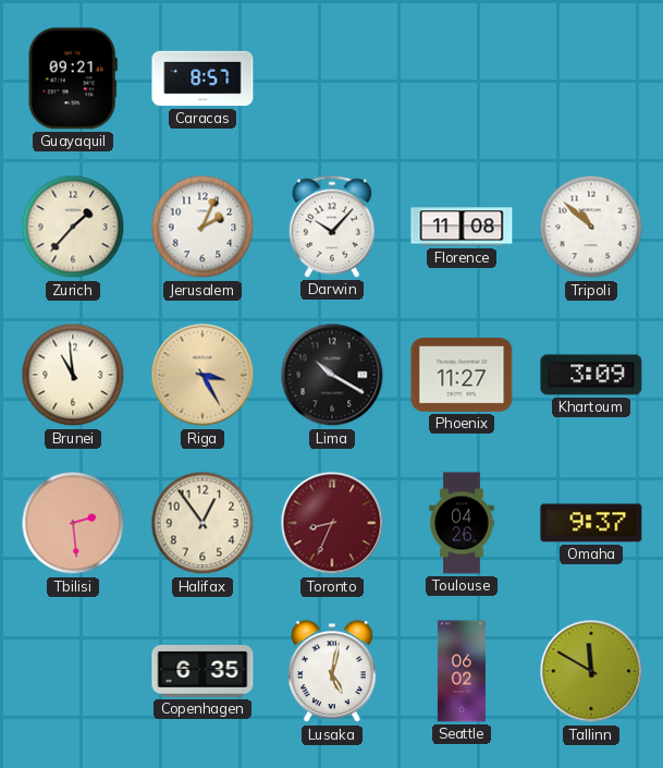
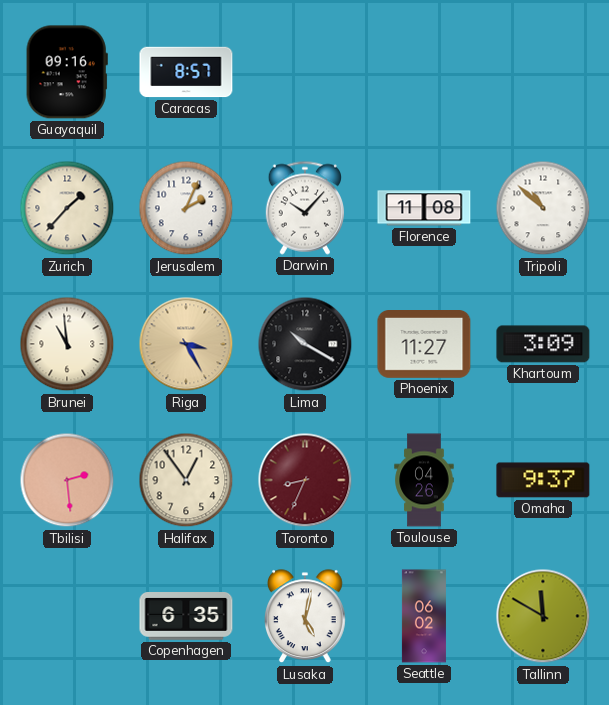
Guayaquil: 09:21 -> 09:16 (67, 72)
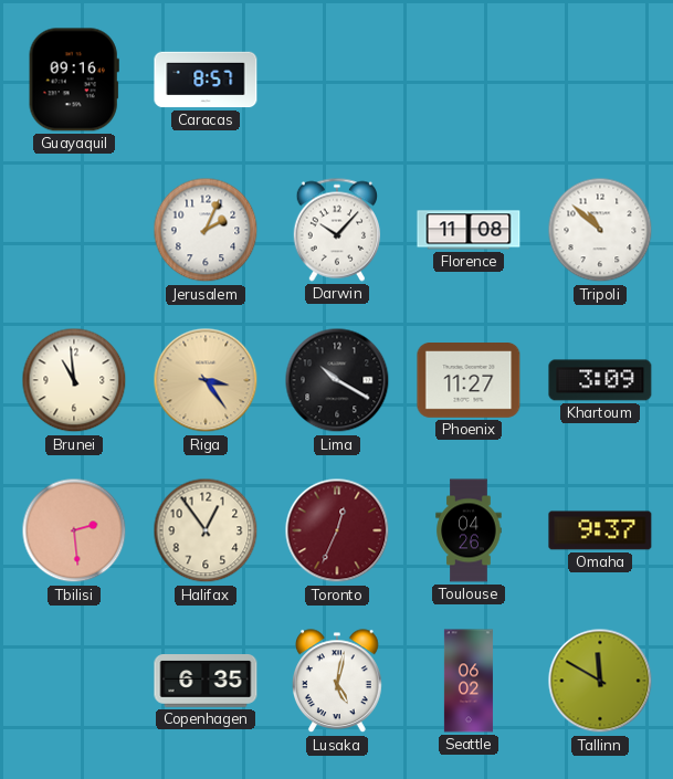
Zurich: 1:37 -> none (67, 208)
Riga: 3:25 -> 3:24 (206, 380)
Toronto: 8:34 -> 12:34 (337, 530)
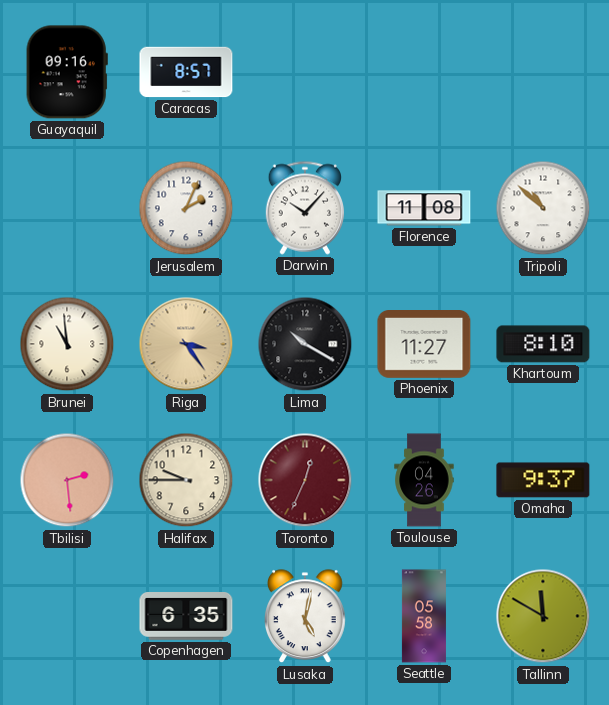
Khartoum: 3:09 -> 8:10 (543, 344)
Halifax: 12:54 -> 9:45 (186, 480)
Seattle: 06:02 -> 05:58 (424, 616)
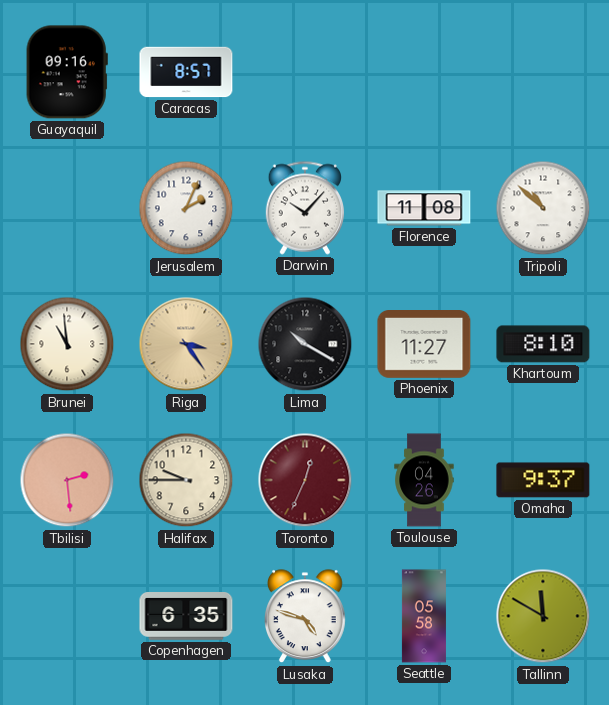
Lusaka: 5:02 -> 4:48 (306, 617)
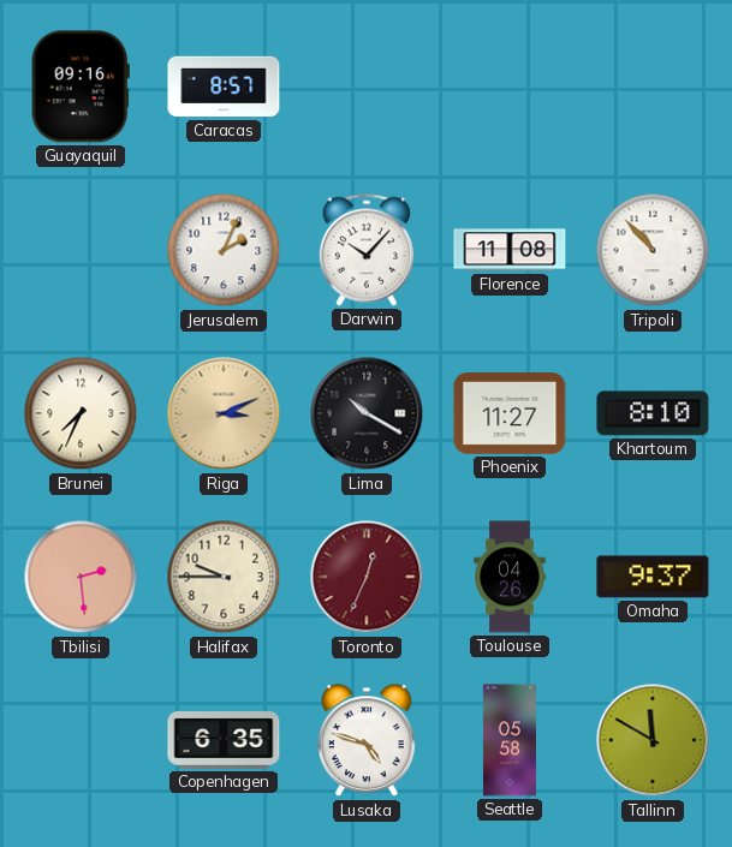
Tripoli: 10:52 -> 10:53 (653, 250)
Brunei: 10:59 -> 7:34 (81, 413)
Riga: 3:24 -> 3:11 (224, 413)
